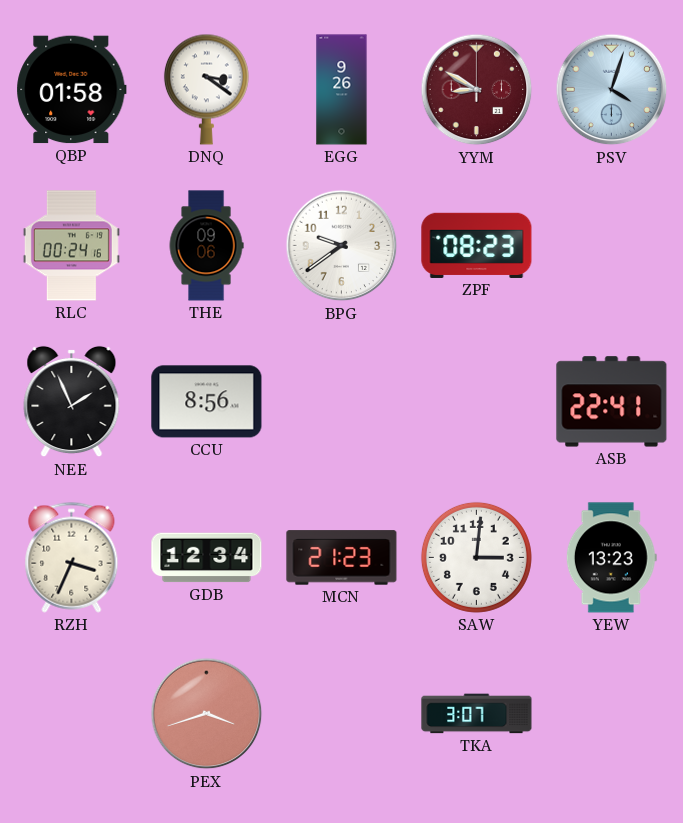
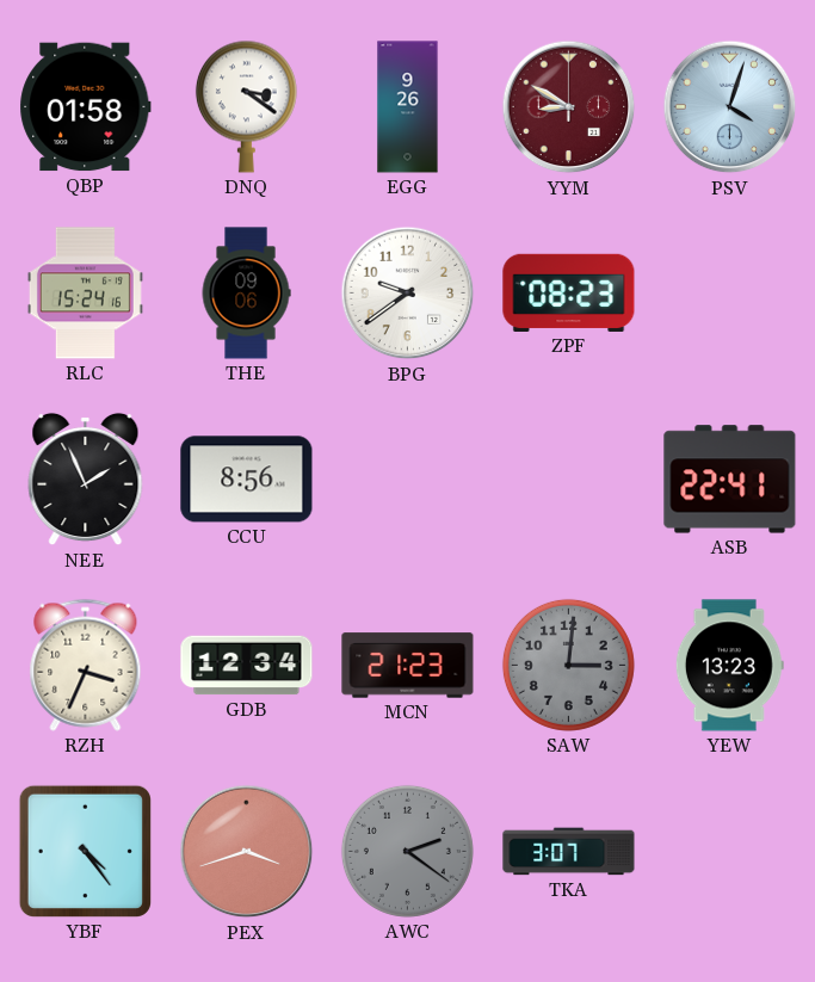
RLC: 00:24 -> 15:24 (85, 294)
SAW dial: white -> grey (568, 665)
YBF: none -> 4:24 (85, 851)
AWC: none -> 2:21 (407, 851)
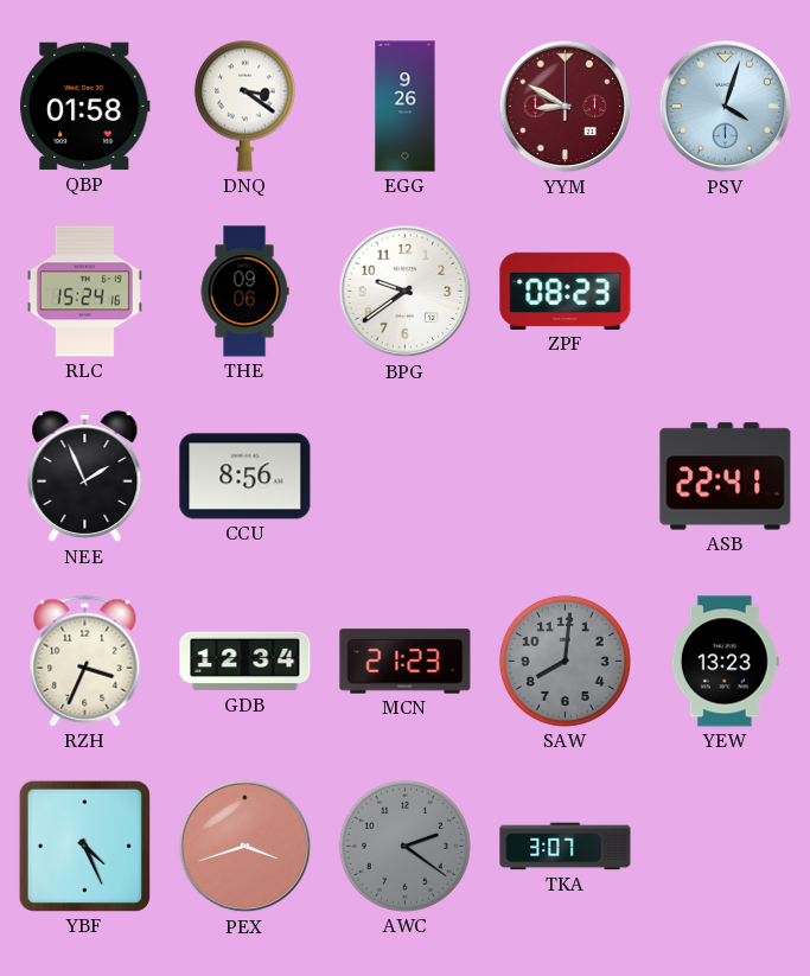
SAW: 3:01 -> 8:01 (565, 661)
YBF: 4:24 -> 4:26 (84, 846)
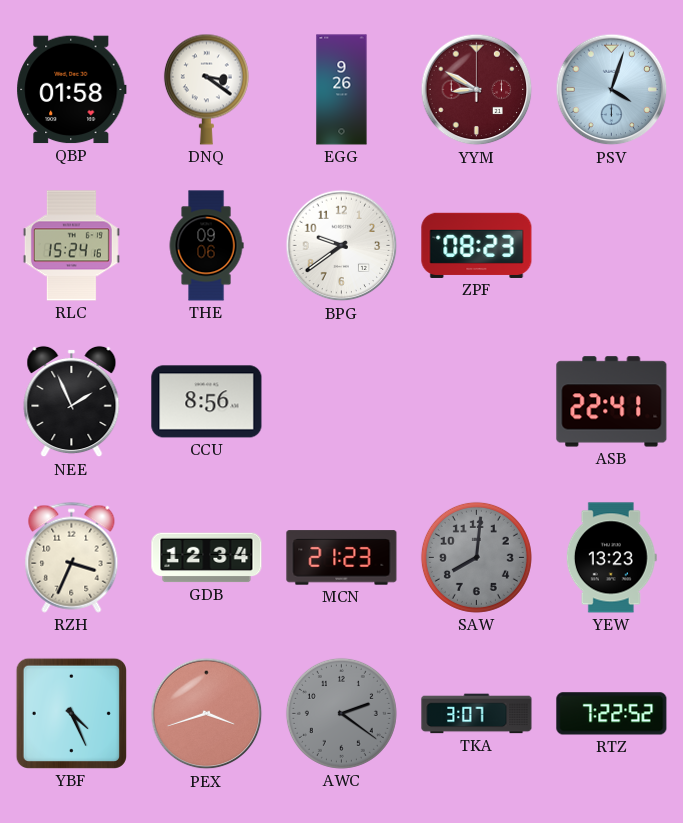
RTZ: none -> 7:22 (612, 714)
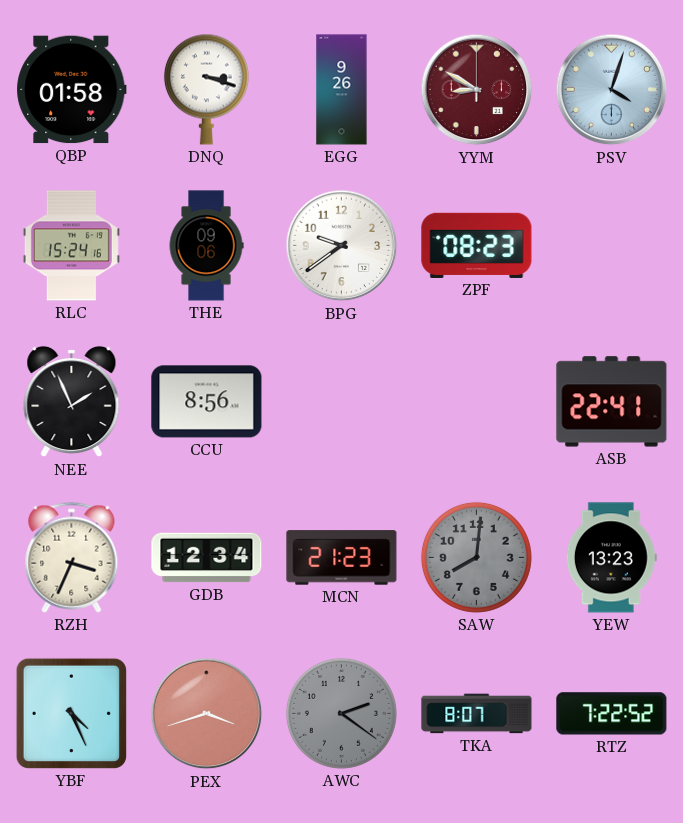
DNQ: 3:21 -> 3:18 (206, 89)
TKA: 3:07 -> 8:07 (477, 714)
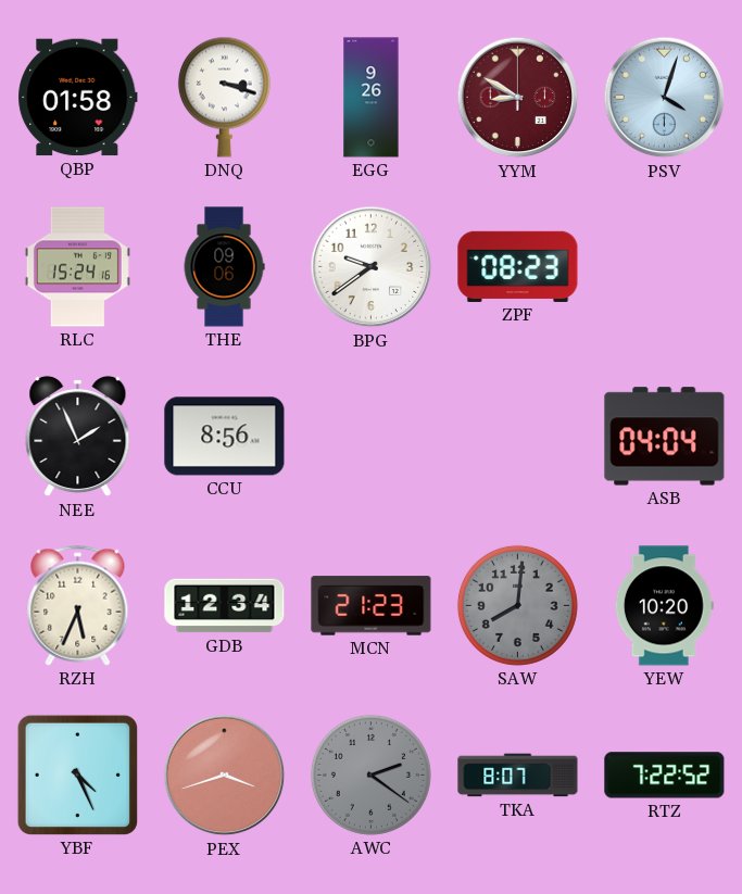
ASB: 22:41 -> 04:04 (665, 437)
RZH: 3:34 -> 5:34 (78, 605)
YEW: 13:23 -> 10:20 (664, 606)
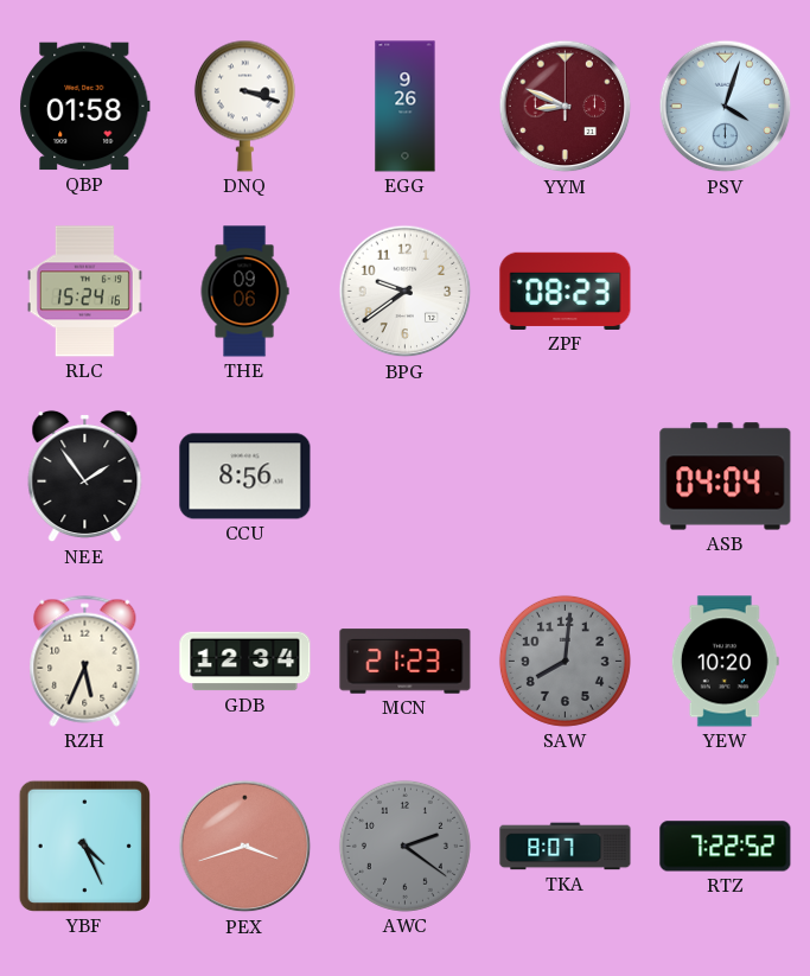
YYM: 8:50 -> 8:49 (566, 107)
NEE: 1:56 -> 1:54 (85, 477)
